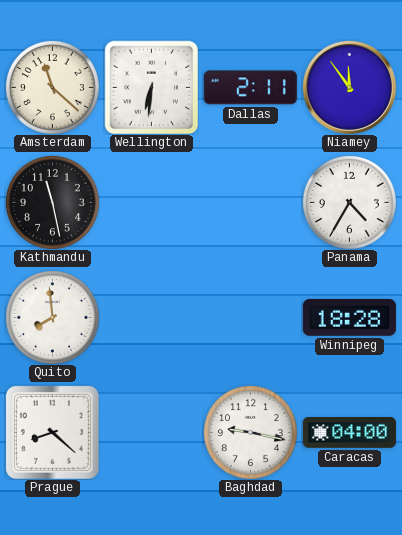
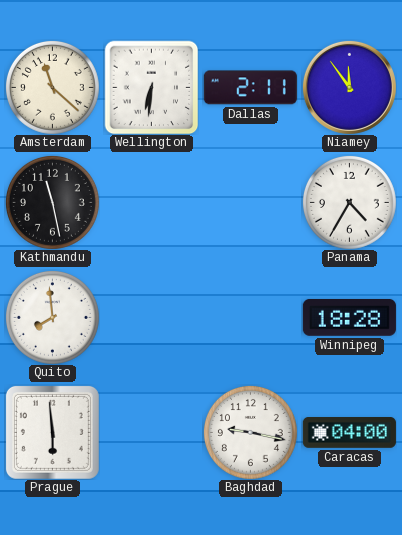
Prague: 8:22 -> 5:59 (52, 432)
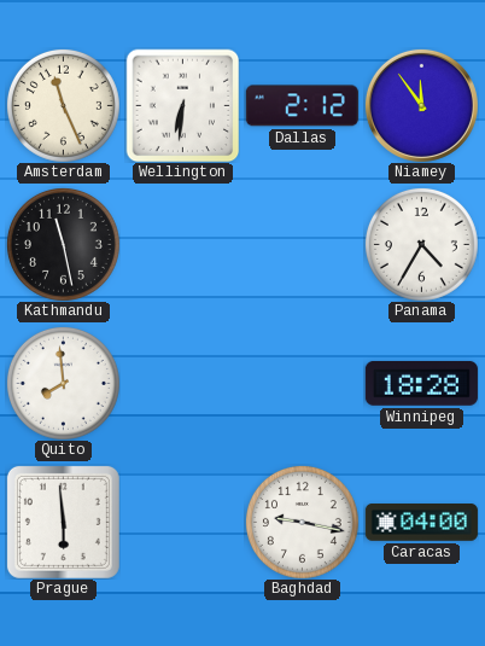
Amsterdam: 11:22 -> 11:26 (63, 105)
Dallas: 2:11 -> 2:12 (302, 106)
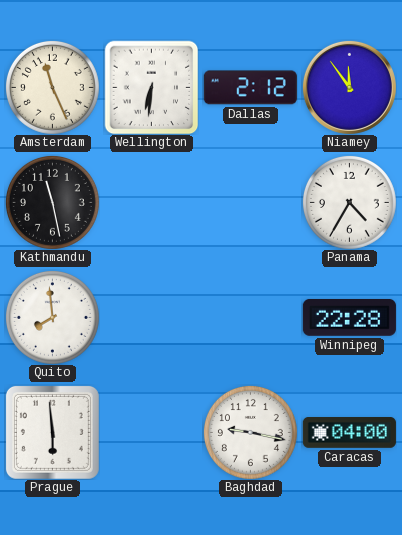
Winnipeg: 18:28 -> 22:28 (349, 317)
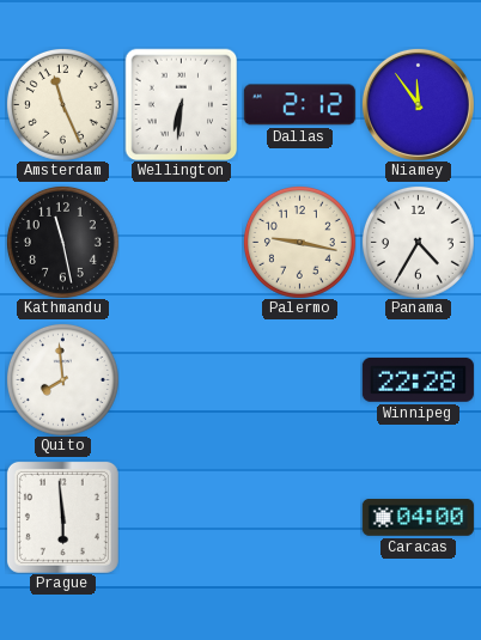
Palermo: none -> 9:17 (299, 242)
Baghdad: 9:17 -> none (250, 432)
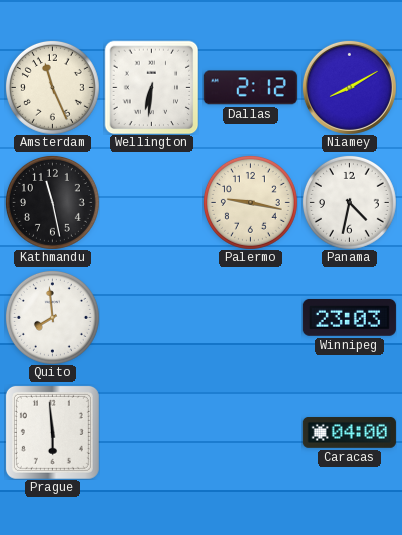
Niamey: 11:54 -> 8:10 (349, 87)
Panama: 4:35 -> 4:32 (349, 202)
Winnipeg: 22:28 -> 23:03 (349, 317)
